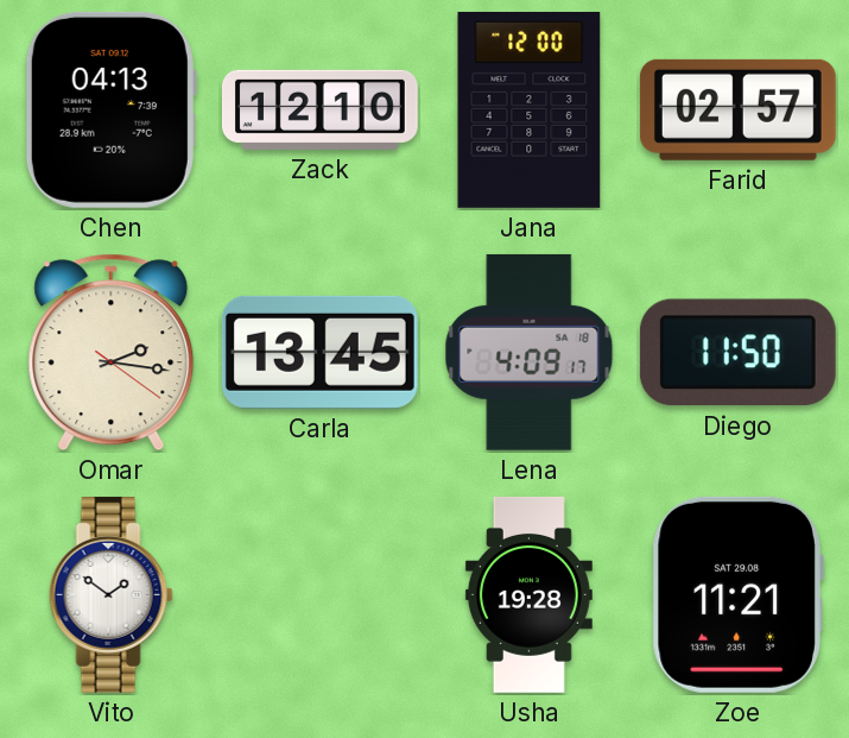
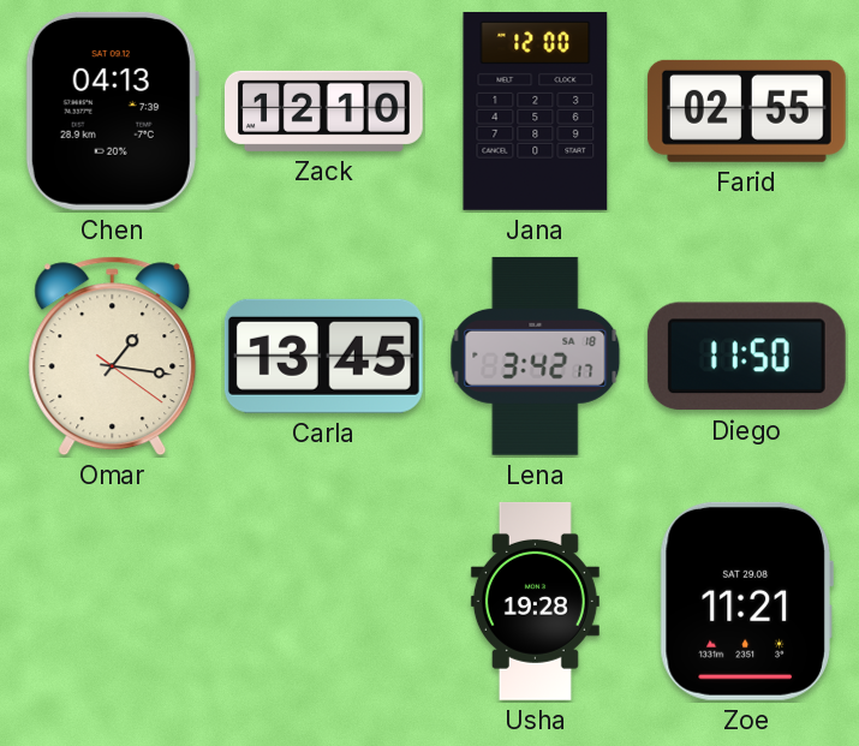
Farid: 02:57 -> 02:55 (746, 111)
Omar: 2:16 -> 1:16 (113, 357)
Lena: 4:09 -> 3:42 (536, 356)
Vito: 1:51 -> none (110, 594)
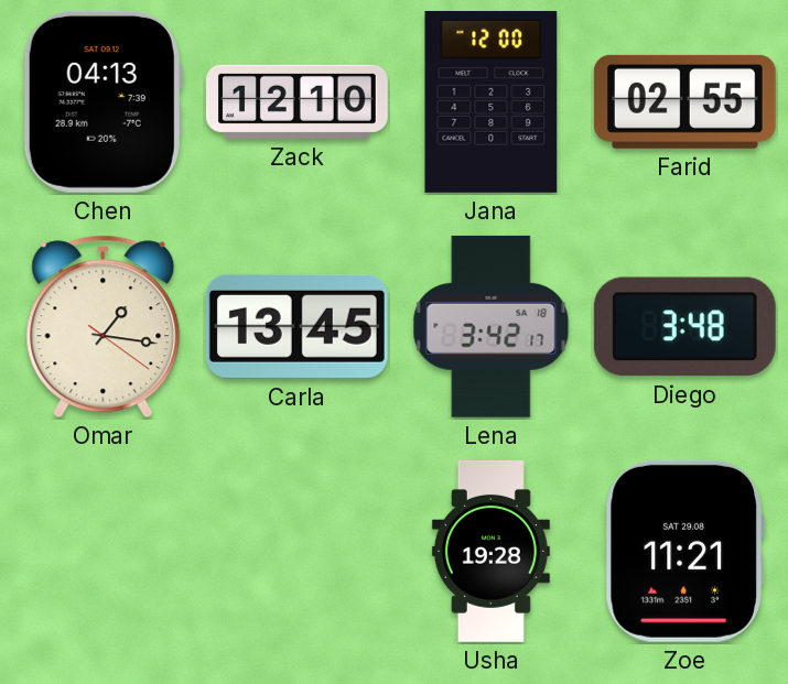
Diego: 11:50 -> 3:48 (684, 327)
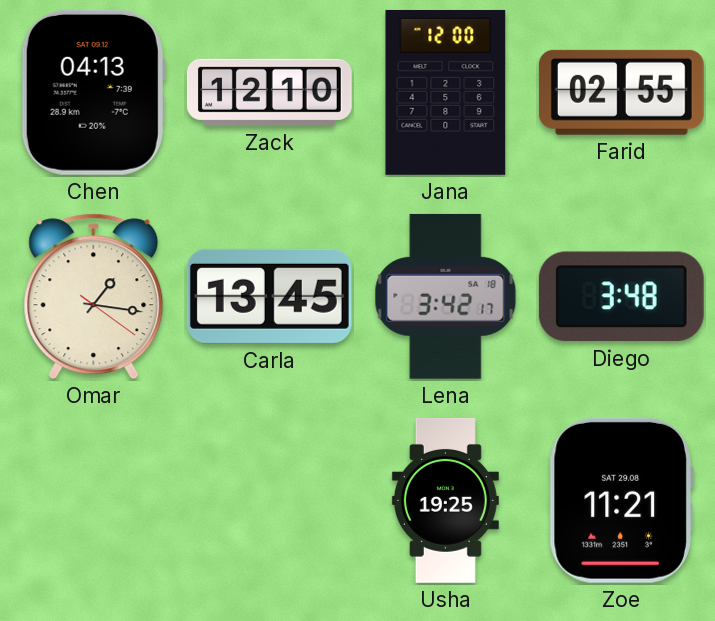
Usha: 19:28 -> 19:25 (445, 500)
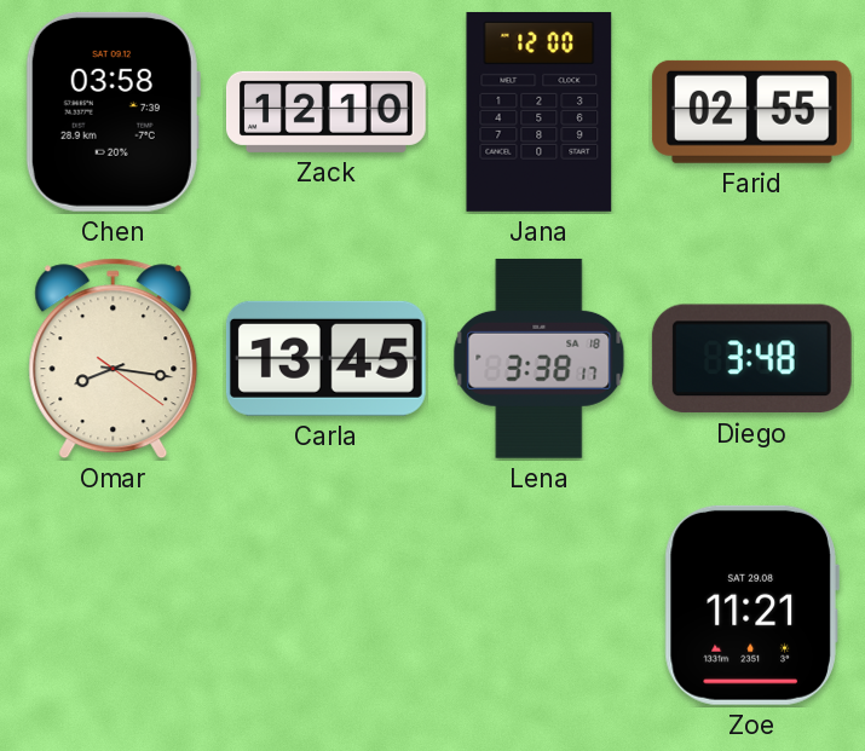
Chen: 04:13 -> 03:58 (113, 111)
Omar: 1:16 -> 8:16 (114, 359)
Lena: 3:42 -> 3:38 (540, 358)
Usha: 19:25 -> none (445, 500)
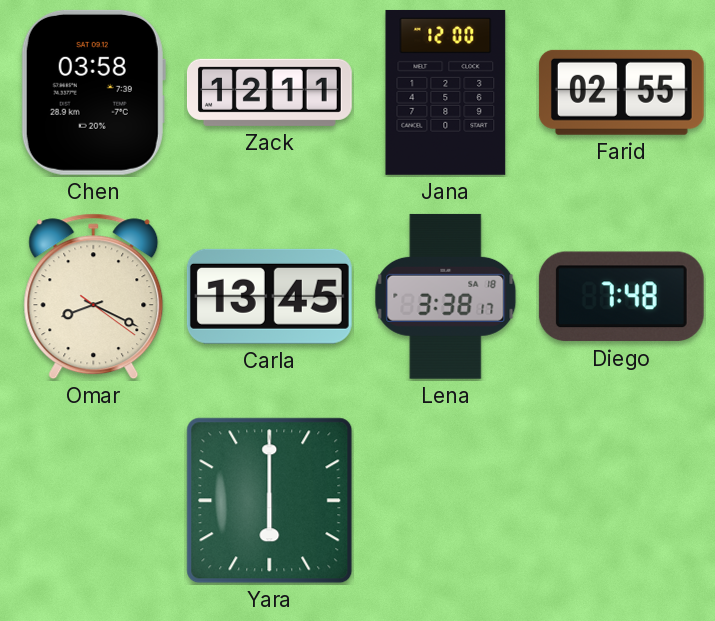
Zack: 12:10 -> 12:11 (269, 92)
Omar: 8:16 -> 8:19 (94, 297)
Diego: 3:48 -> 7:48 (621, 297)
Yara: none -> 6:00 (270, 501)
Zoe: 11:21 -> none (751, 605)
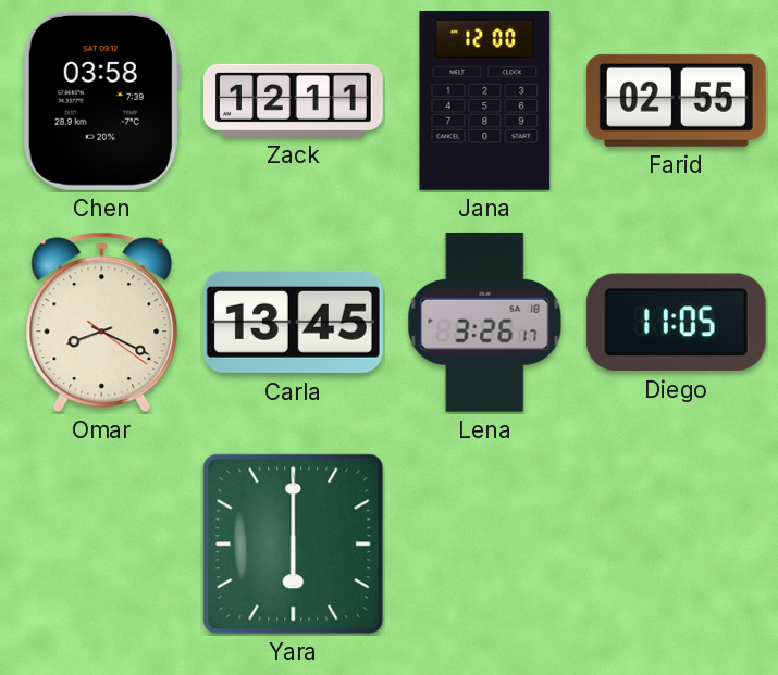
Lena: 3:38 -> 3:26 (485, 322)
Diego: 7:48 -> 11:05 (676, 323)
